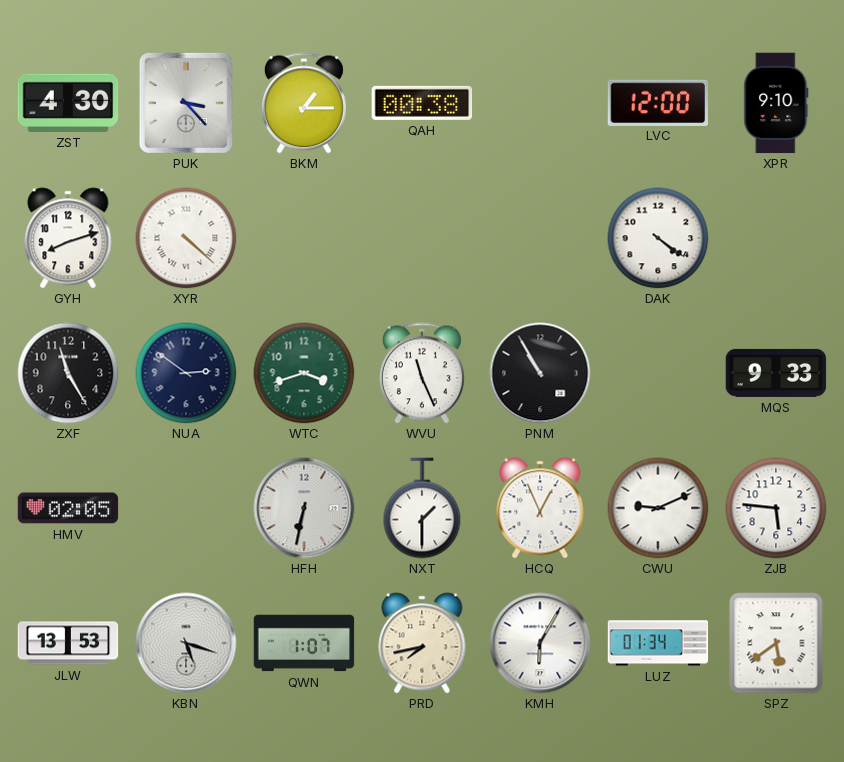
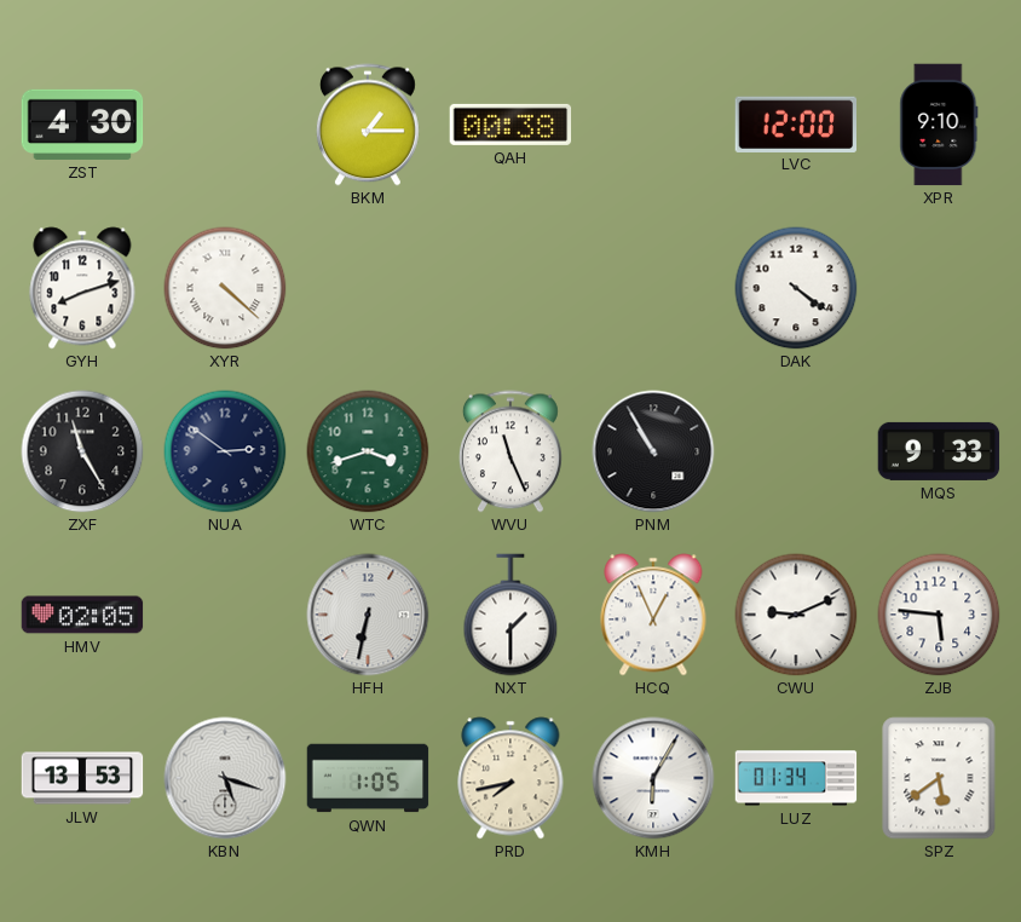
PUK: 3:23 -> none (186, 103)
QWN: 1:07 -> 1:05 (368, 778)
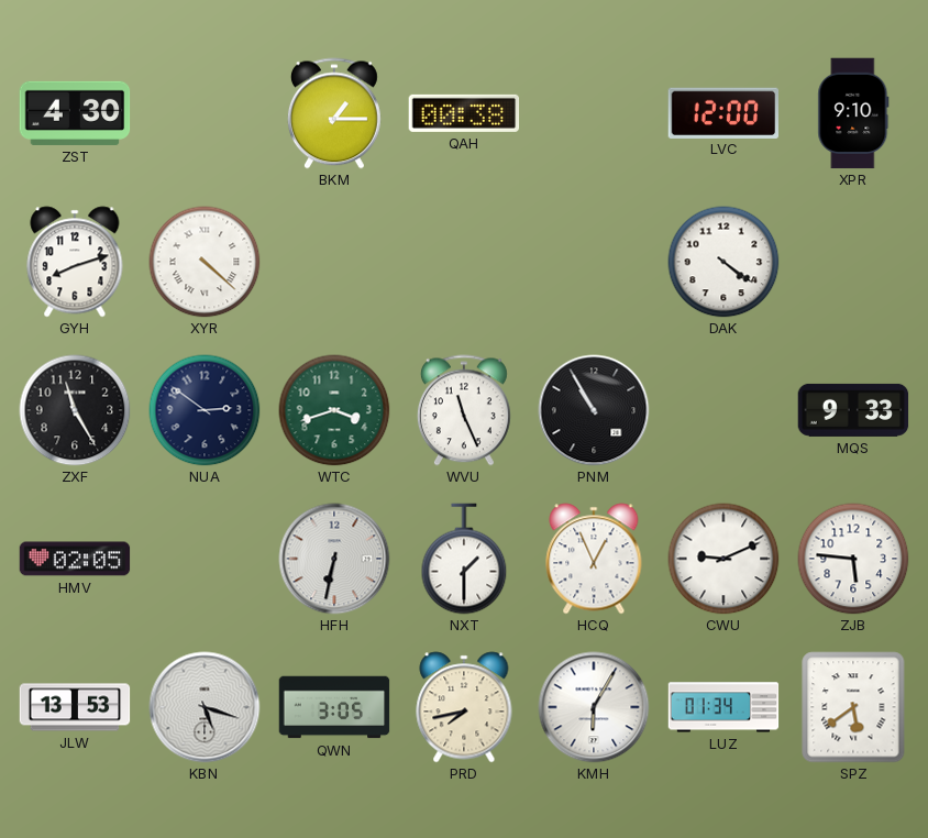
QWN: 1:05 -> 3:05 (334, 707)
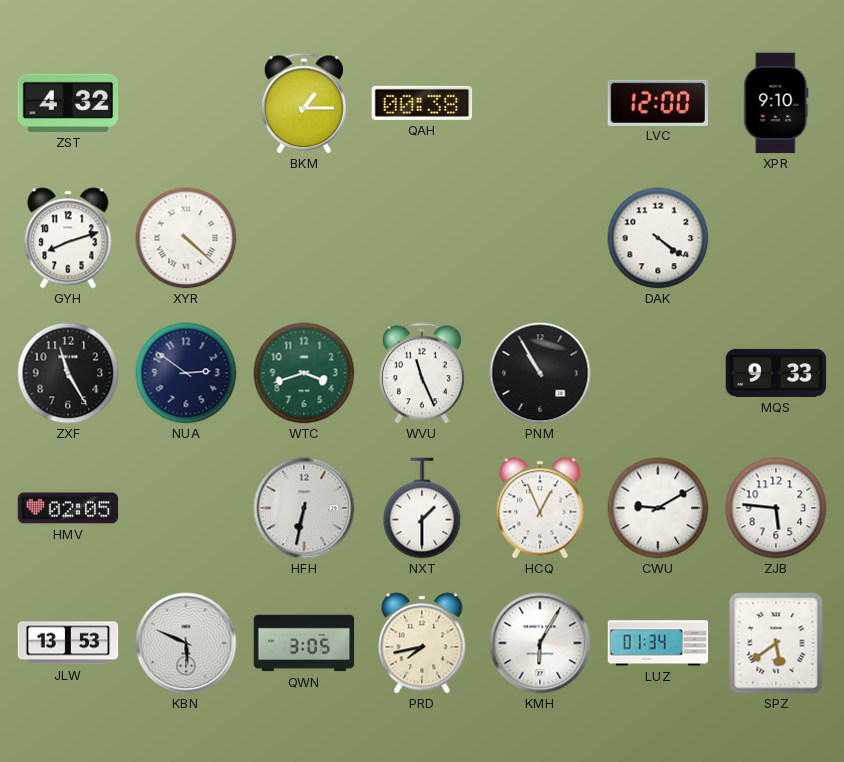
ZST: 4:30 -> 4:32 (68, 103)
CWU: 9:11 -> 9:10 (658, 508)
KBN: 5:18 -> 5:49 (186, 643)
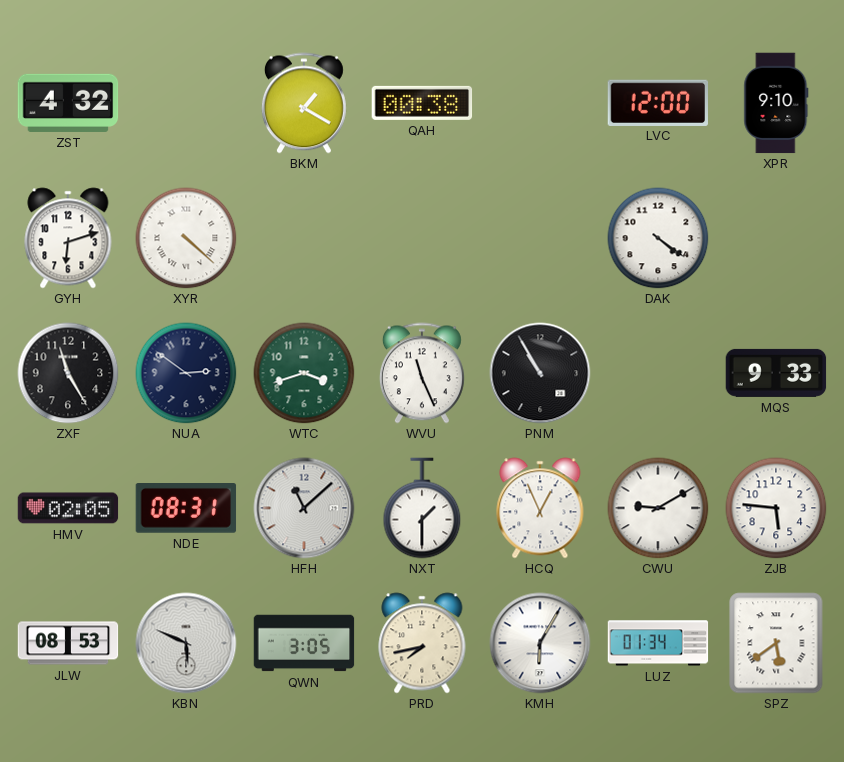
BKM: 1:15 -> 1:20 (304, 103)
GYH: 8:12 -> 6:12 (68, 238)
NDE: none -> 08:31 (186, 509)
HFH: 6:32 -> 11:08 (304, 508)
JLW: 13:53 -> 08:53 (68, 643)
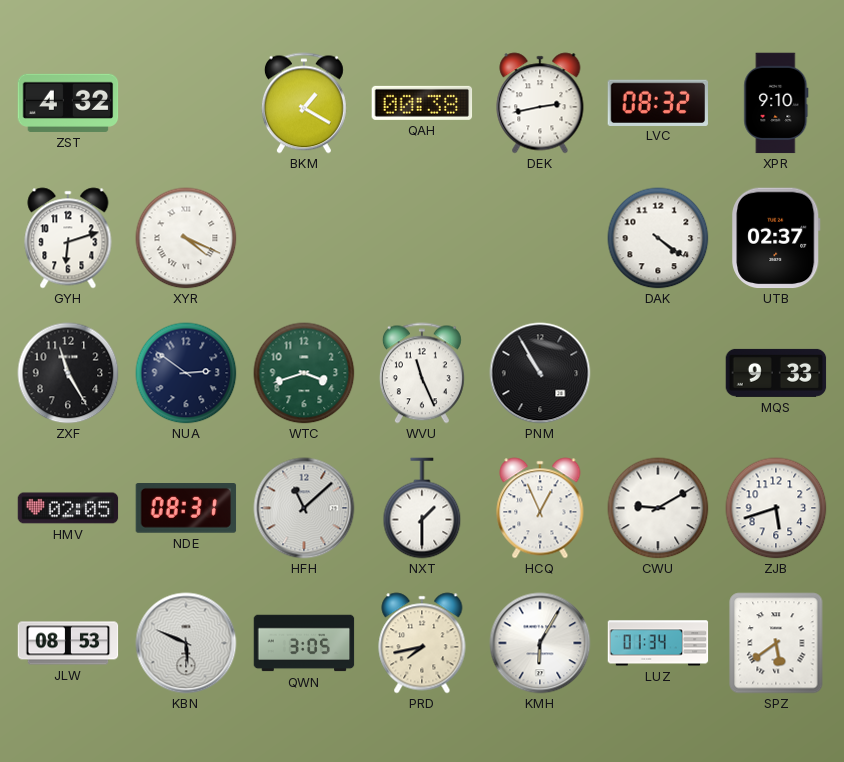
DEK: none -> 2:43 (540, 103)
LVC: 12:00 -> 08:32 (657, 102)
XYR: 4:22 -> 4:19 (186, 238)
UTB: none -> 02:37 (776, 238)
ZJB: 5:46 -> 5:42 (776, 508)
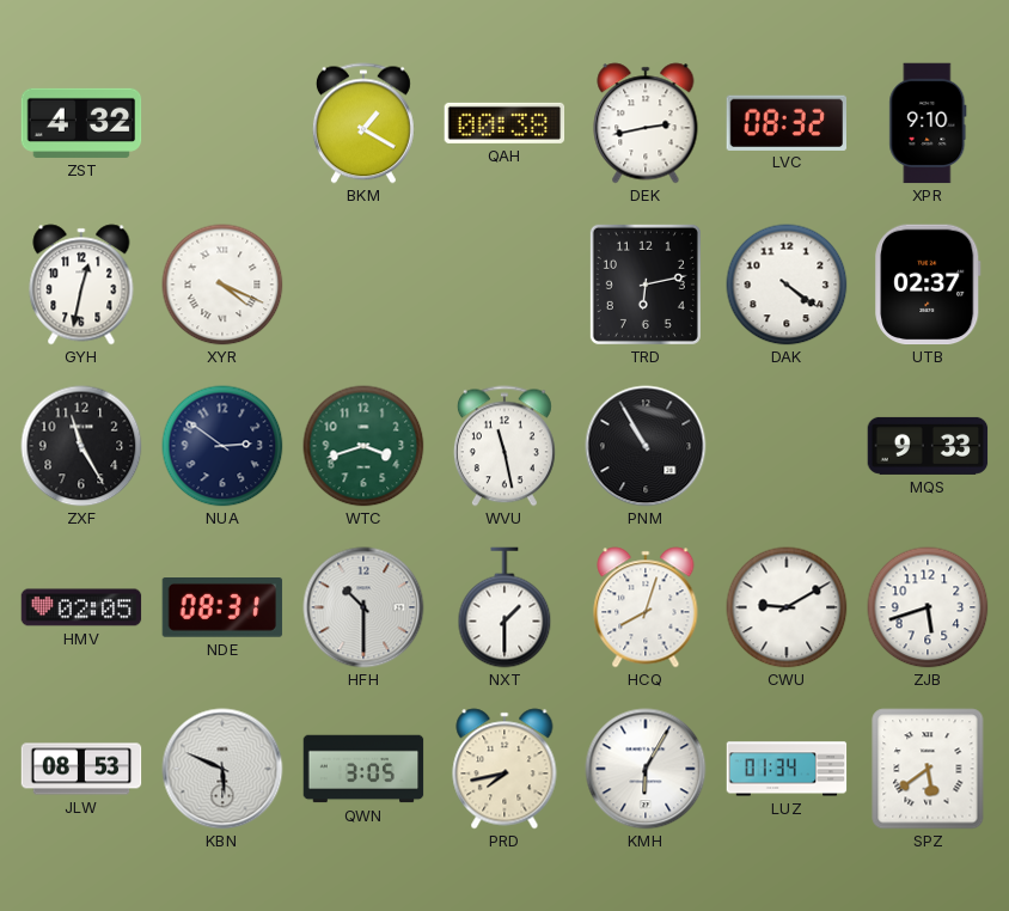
GYH: 6:12 -> 12:32 (81, 285)
TRD: none -> 6:13 (646, 285)
WVU: 11:26 -> 11:28 (504, 446)
HFH: 11:08 -> 10:30 (363, 607)
HCQ: 12:56 -> 8:03 (646, 607)
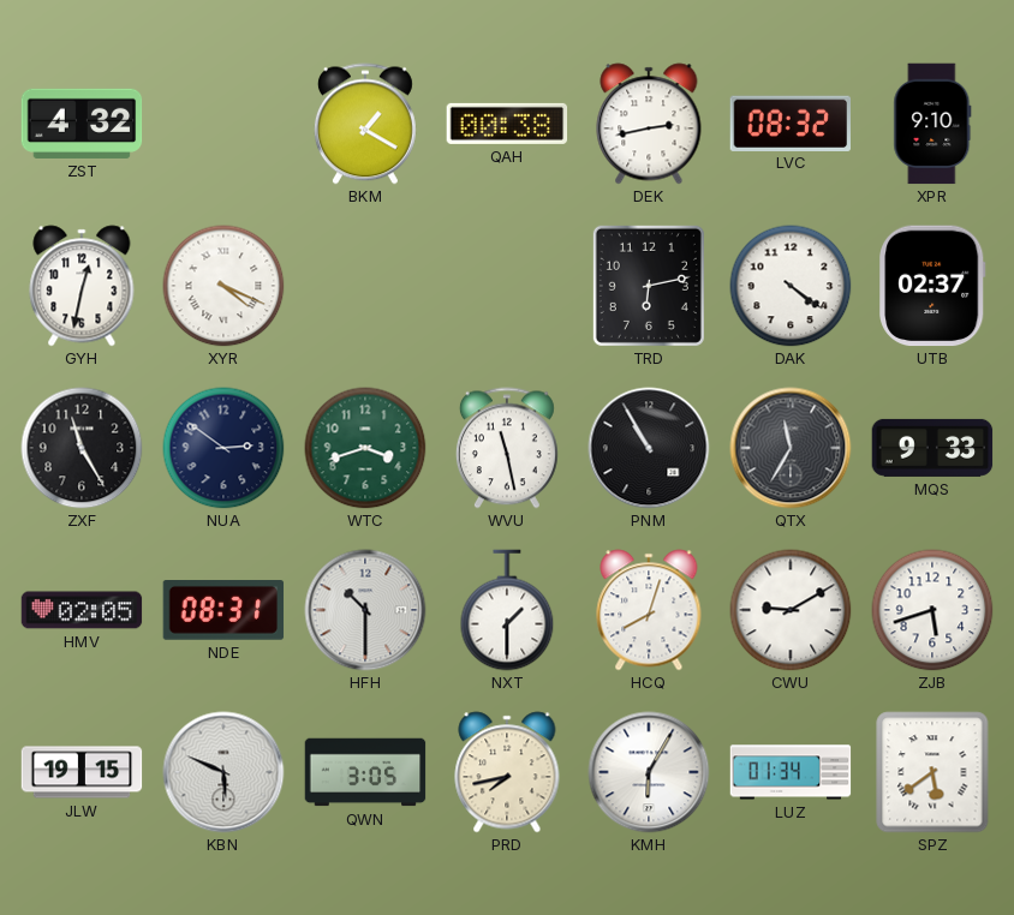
QTX: none -> 11:35 (791, 448)
JLW: 08:53 -> 19:15 (82, 772)
